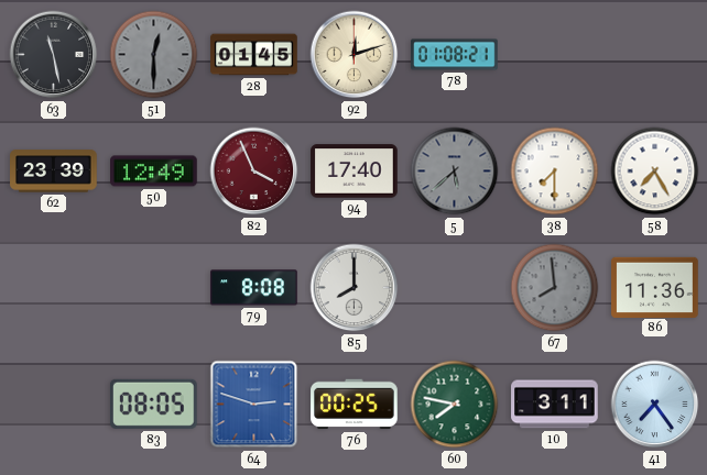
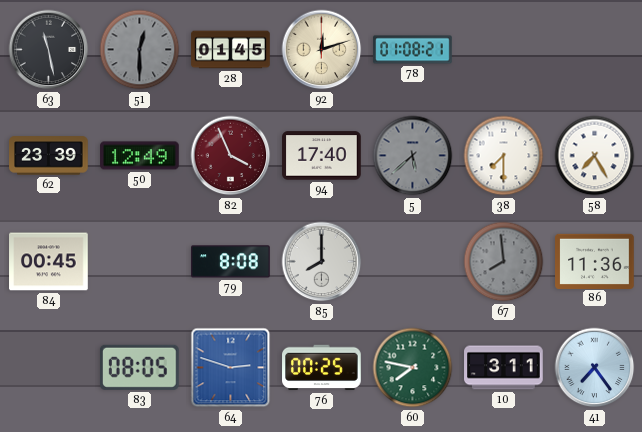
84: none -> 00:45 (49, 262)
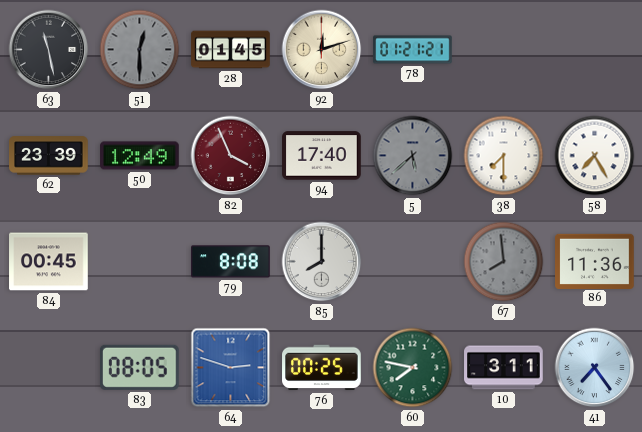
78: 01:08 -> 01:21 (413, 50)
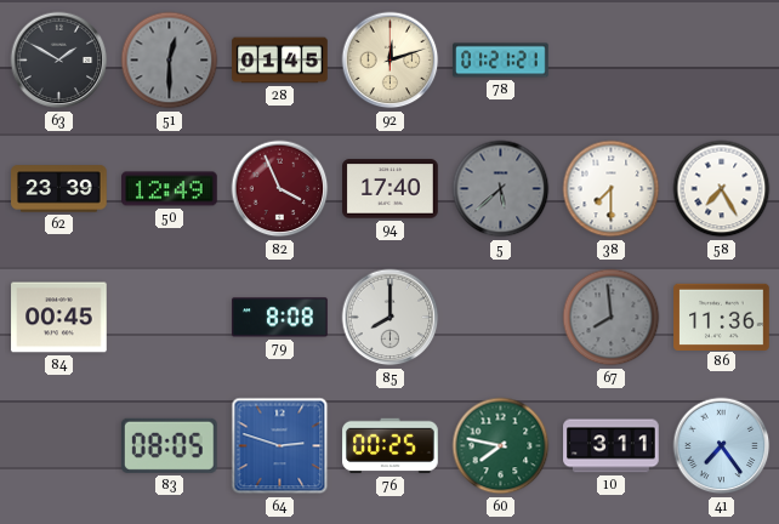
63: 11:28 -> 1:50 (59, 61)
